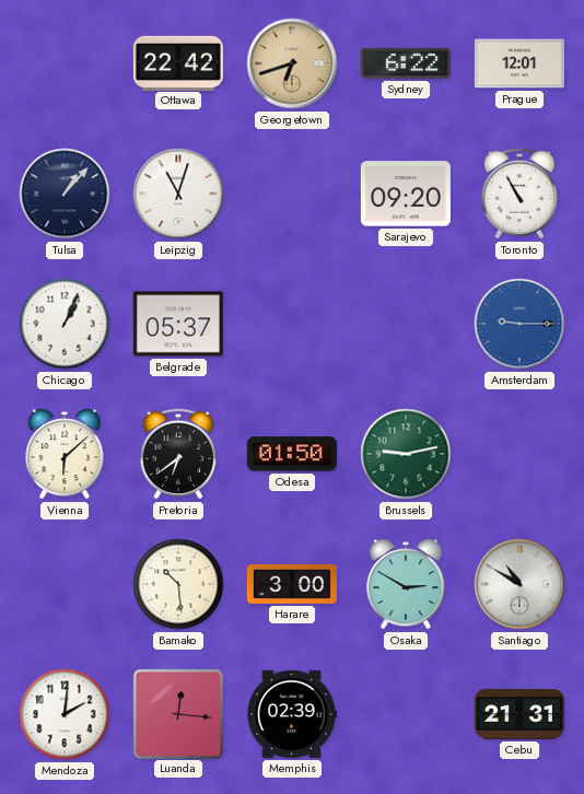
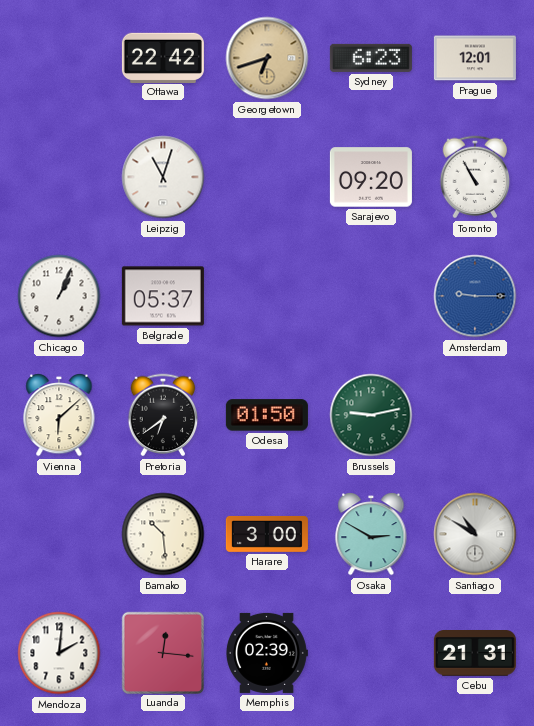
Sydney: 6:22 -> 6:23 (371, 58)
Tulsa: 1:07 -> none (65, 194)
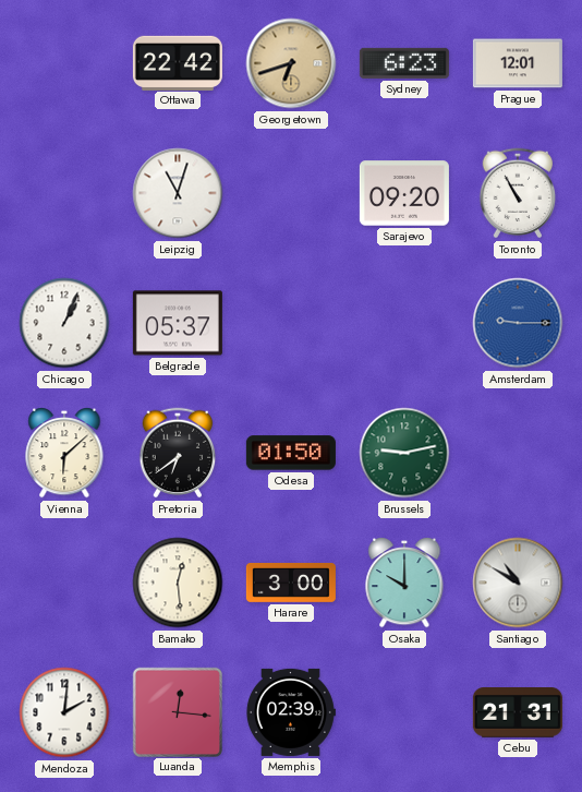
Bamako: 10:29 -> 12:29 (178, 583)
Osaka: 2:50 -> 10:00 (404, 584)
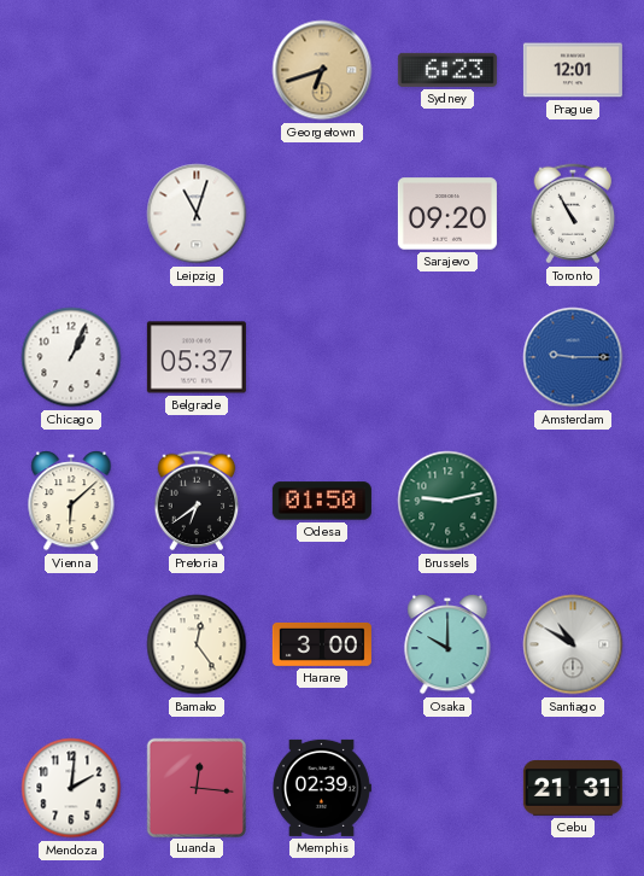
Ottawa: 22:42 -> none (178, 62)
Bamako: 12:29 -> 12:24 (197, 644)
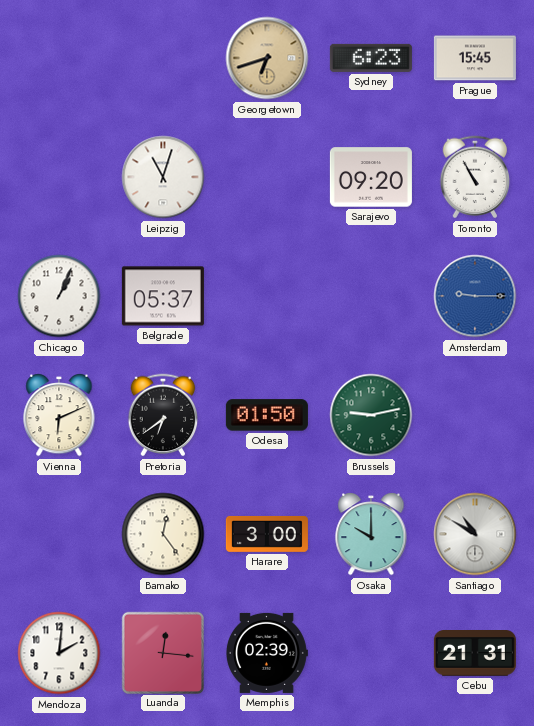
Prague: 12:01 -> 15:45 (475, 58)
Vienna: 6:08 -> 6:11 (59, 416)
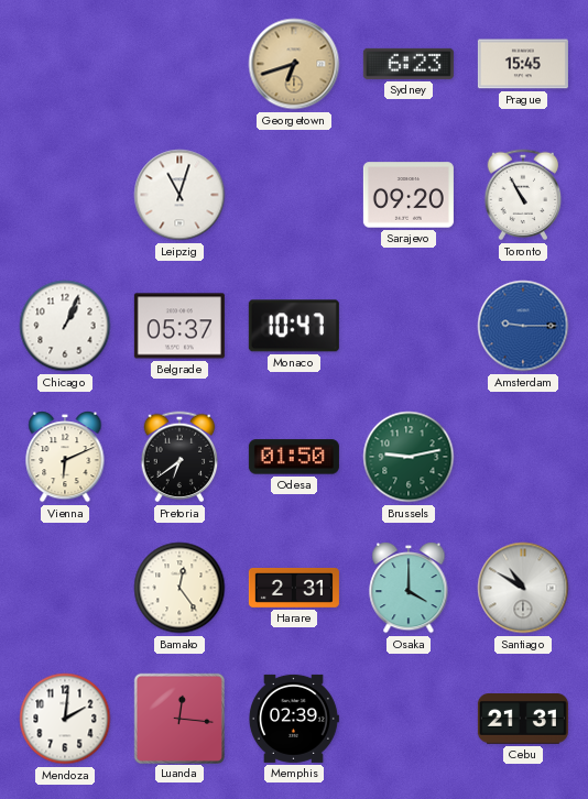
Monaco: none -> 10:47 (294, 326)
Harare: 3:00 -> 2:31 (294, 588)
Osaka: 10:00 -> 4:00 (409, 589)
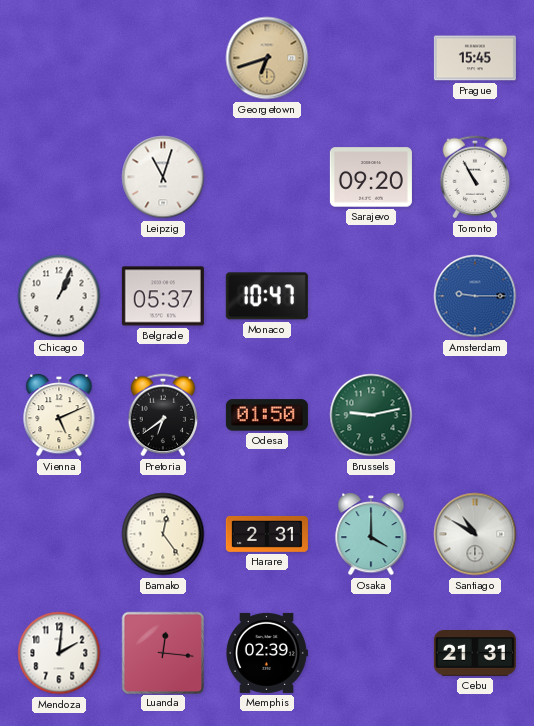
Sydney: 6:23 -> none (409, 64)
Vienna: 6:11 -> 5:11 (59, 416)
